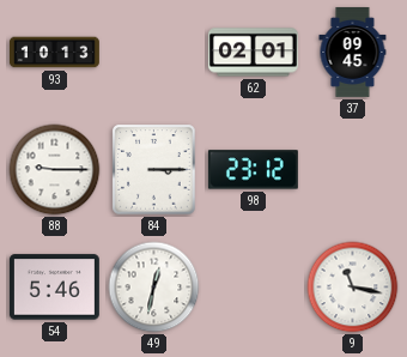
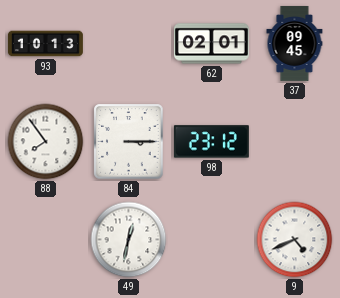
88: 9:15 -> 7:54 (46, 142)
54: 5:46 -> none (54, 288)
9: 11:17 -> 4:41 (295, 240)
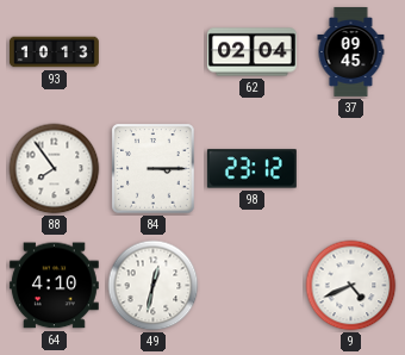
62: 02:01 -> 02:04 (251, 52)
64: none -> 4:10 (54, 286)
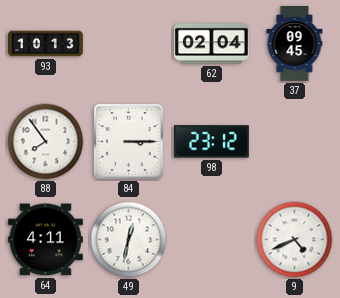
64: 4:10 -> 4:11 (45, 240)
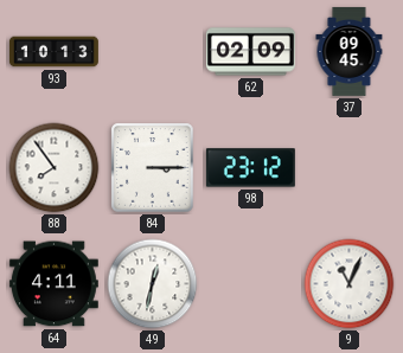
62: 02:04 -> 02:09 (250, 52)
9: 4:41 -> 11:04 (350, 284)
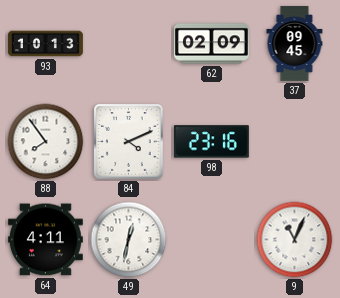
84: 3:15 -> 4:11 (129, 142)
98: 23:12 -> 23:16 (211, 142)
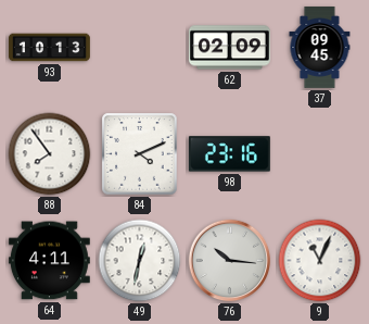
76: none -> 10:16 (230, 261)
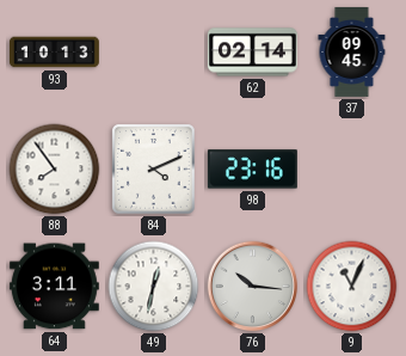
62: 02:09 -> 02:14 (252, 53)
64: 4:11 -> 3:11 (54, 287)
